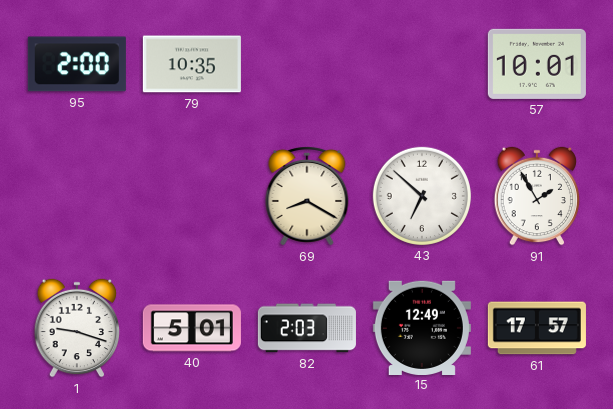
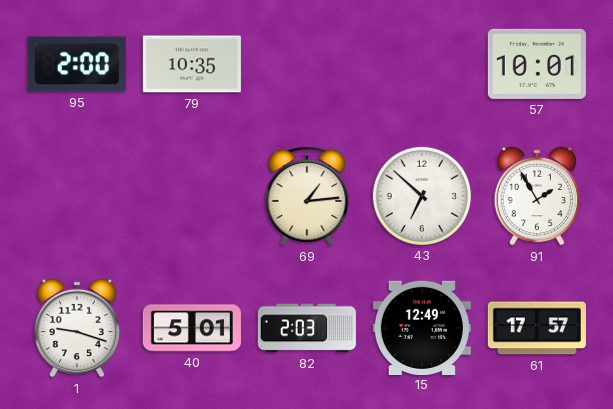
69: 8:20 -> 1:14 (307, 196)
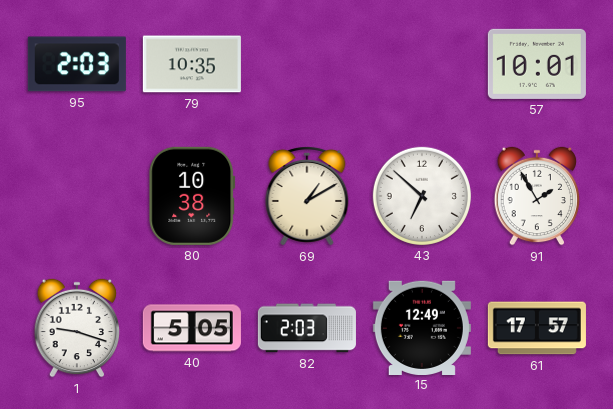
95: 2:00 -> 2:03 (77, 64)
80: none -> 10:38 (192, 196)
69: 1:14 -> 1:10 (307, 196)
40: 5:01 -> 5:05 (192, 328)
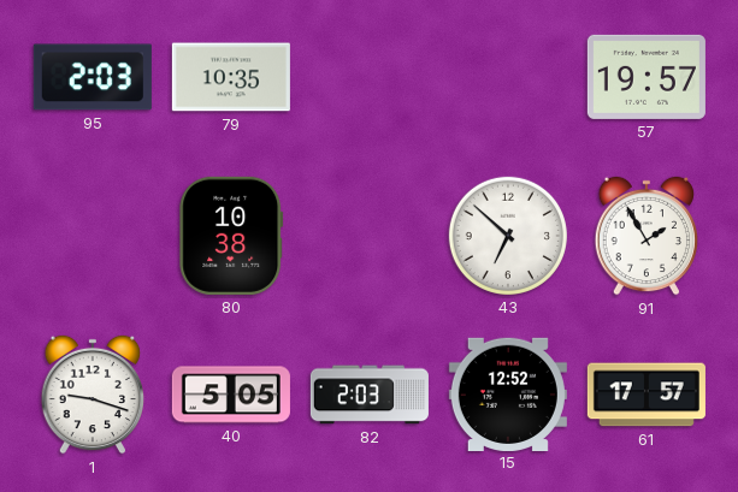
57: 10:01 -> 19:57 (647, 77)
69: 1:10 -> none (307, 196)
15: 12:49 -> 12:52 (508, 393)
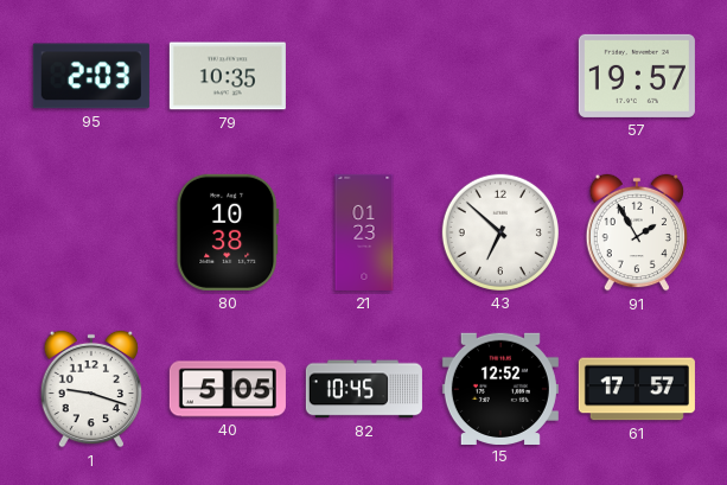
21: none -> 01:23 (364, 232)
82: 2:03 -> 10:45 (364, 389)
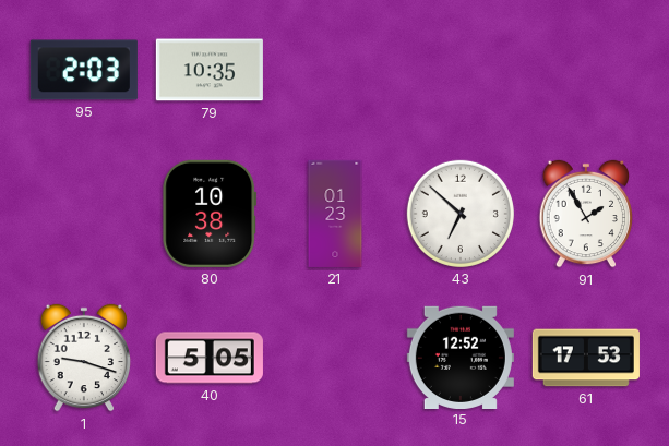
57: 19:57 -> none (637, 76)
82: 10:45 -> none (364, 389)
61: 17:57 -> 17:53 (586, 358)
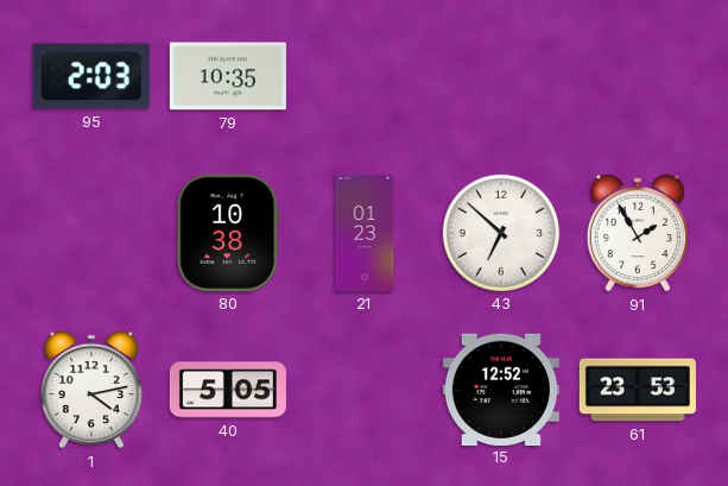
1: 9:18 -> 4:13 (91, 390)
61: 17:53 -> 23:53 (638, 390)
